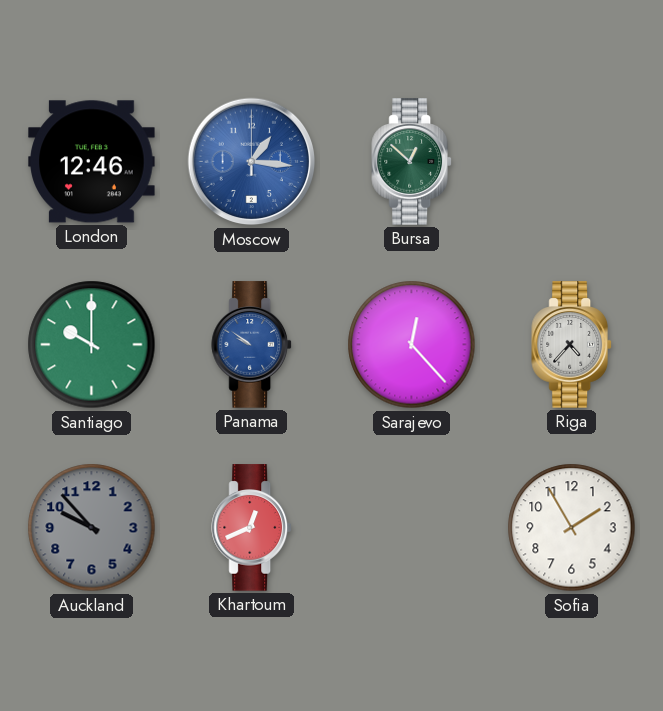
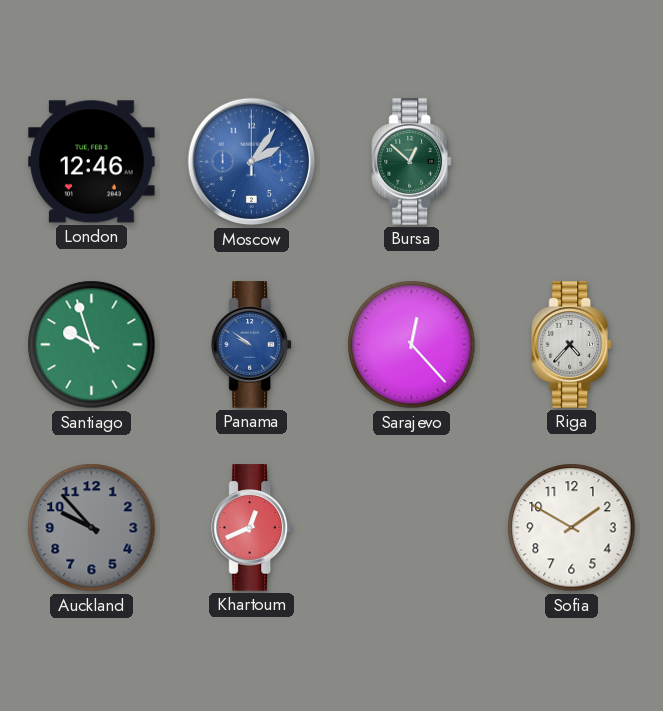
Moscow: 1:16 -> 2:06 (252, 162)
Santiago: 10:00 -> 9:57 (92, 345)
Sofia: 1:55 -> 1:50 (572, 528)
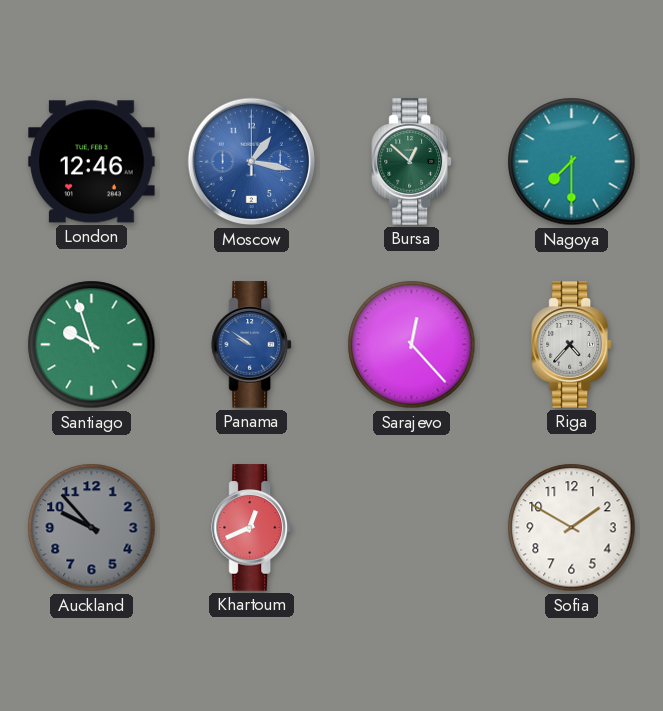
Moscow: 2:06 -> 1:17 (252, 162)
Nagoya: none -> 7:30 (572, 162)
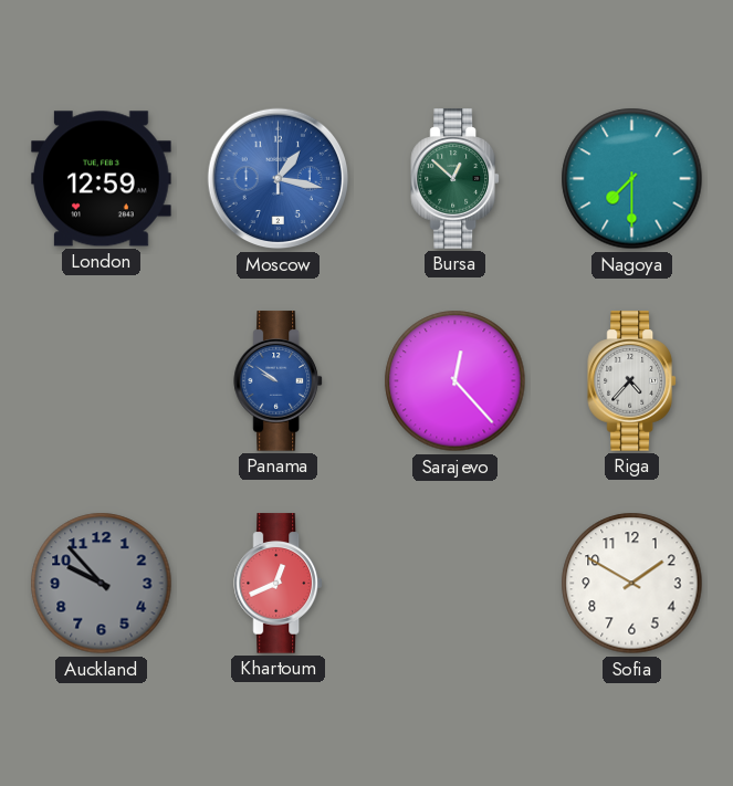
London: 12:46 -> 12:59 (102, 179)
Santiago: 9:57 -> none (92, 345)
